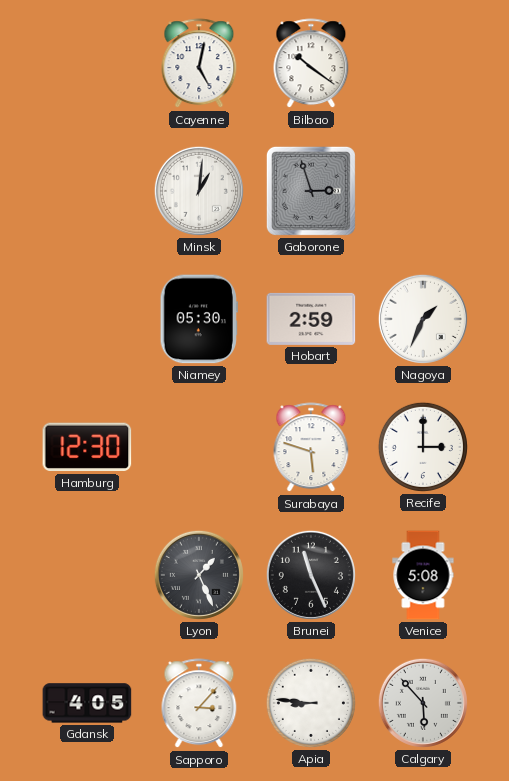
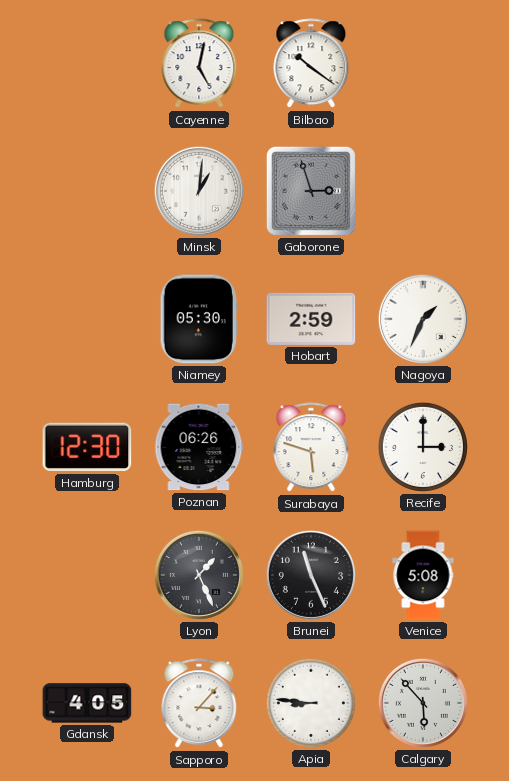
Poznan: none -> 06:26 (199, 447)
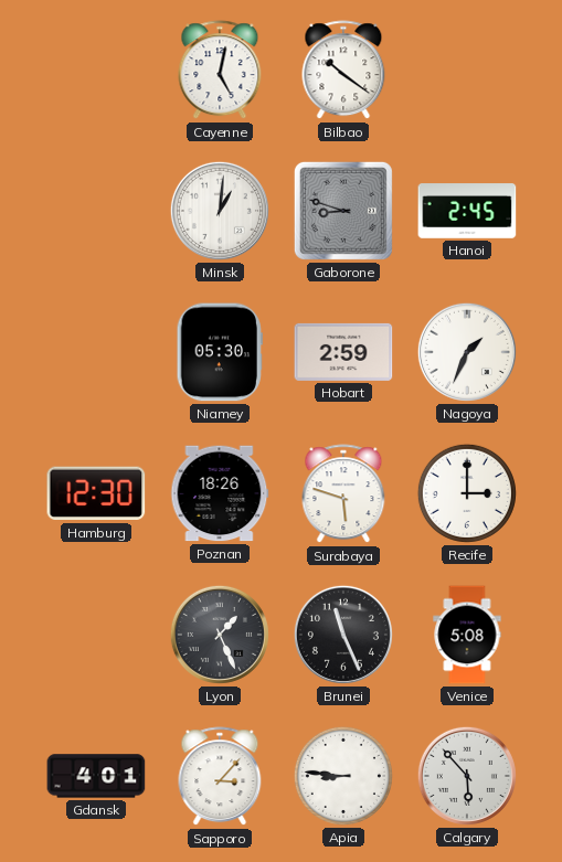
Gaborone: 2:57 -> 8:48 (343, 211)
Hanoi: none -> 2:45 (467, 211)
Poznan: 06:26 -> 18:26 (220, 493)
Gdansk: 4:05 -> 4:01 (96, 776)
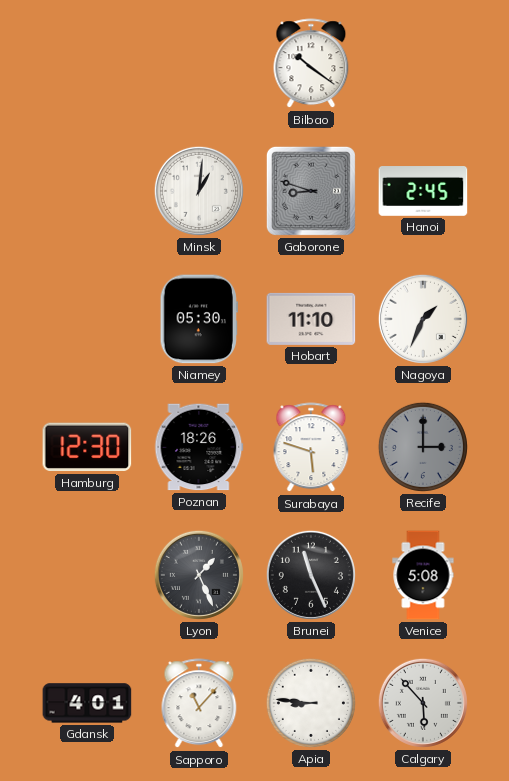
Cayenne: 5:02 -> none (220, 71)
Hobart: 2:59 -> 11:10 (311, 319)
Recife dial: white -> grey (423, 447)
Sapporo: 3:07 -> 11:07 (199, 704)
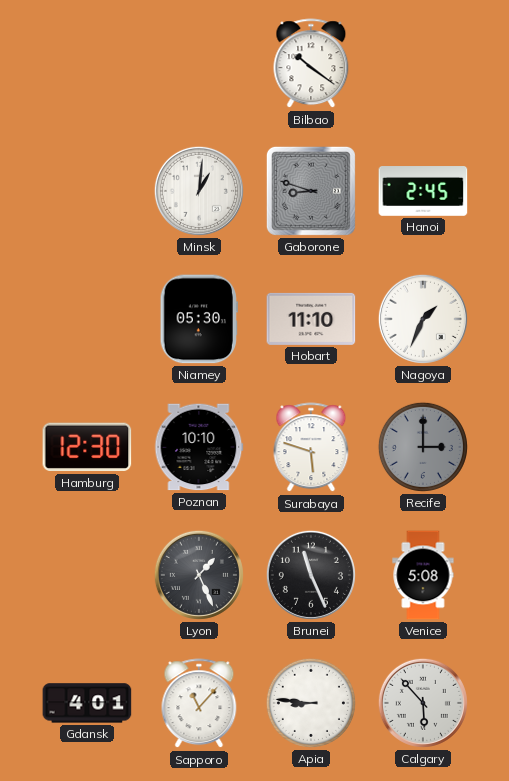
Poznan: 18:26 -> 10:10 (199, 447)
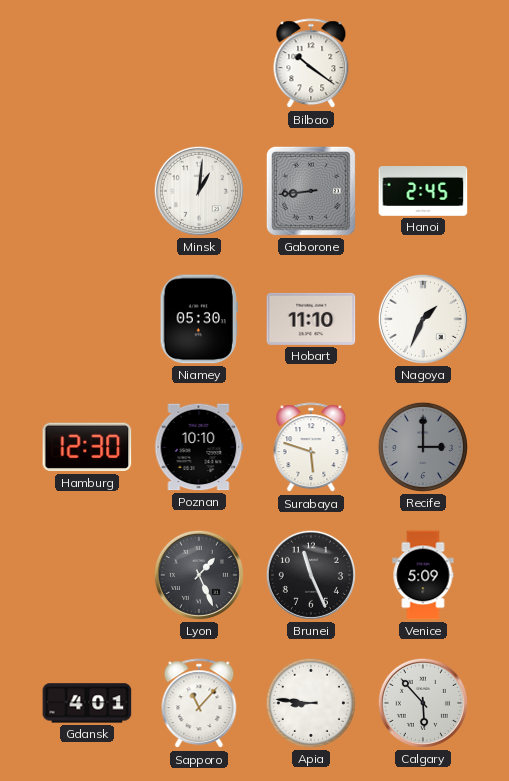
Gaborone: 8:48 -> 8:44 (311, 191)
Venice: 5:08 -> 5:09 (423, 575)
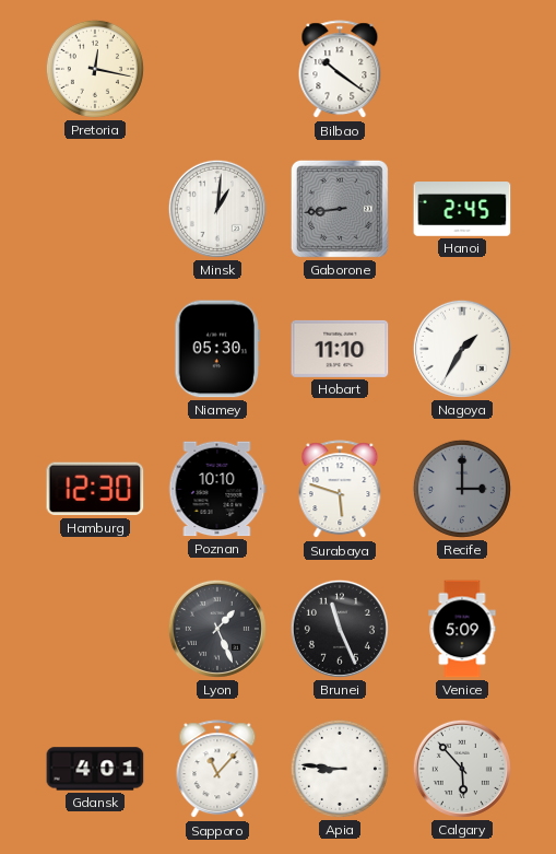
Pretoria: none -> 12:17 (95, 69)
Nagoya: 1:34 -> 1:35 (462, 349)
